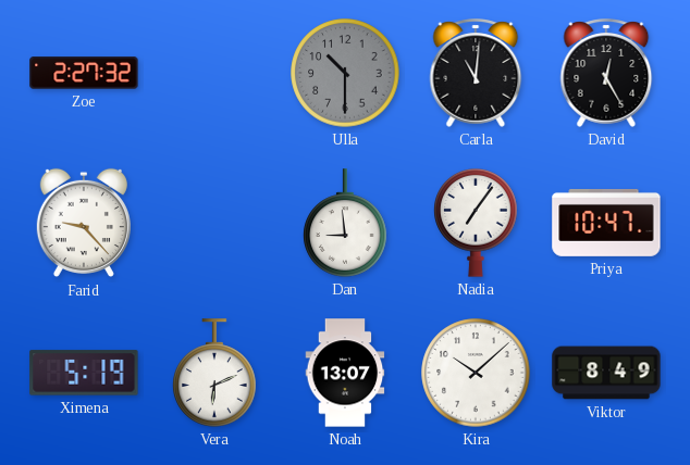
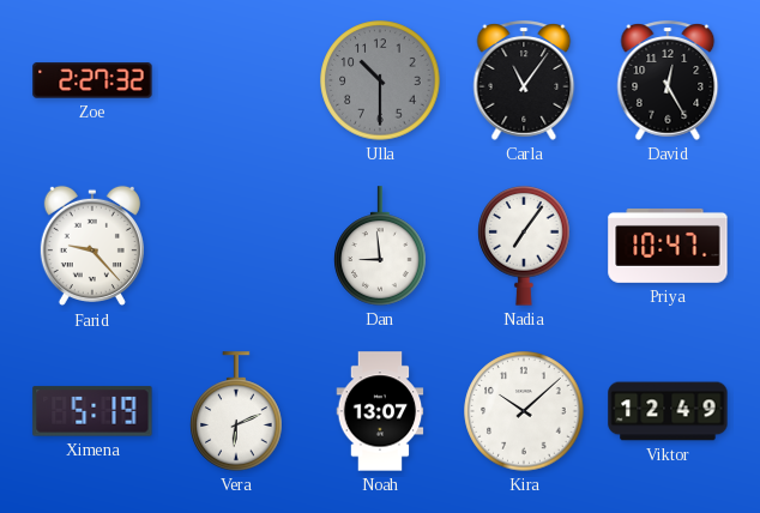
Carla: 11:01 -> 11:06 (524, 80)
Viktor: 8:49 -> 12:49 (668, 411)
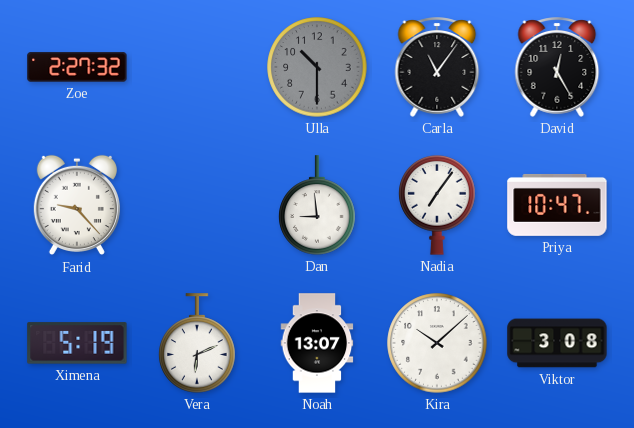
Viktor: 12:49 -> 3:08 (557, 343)
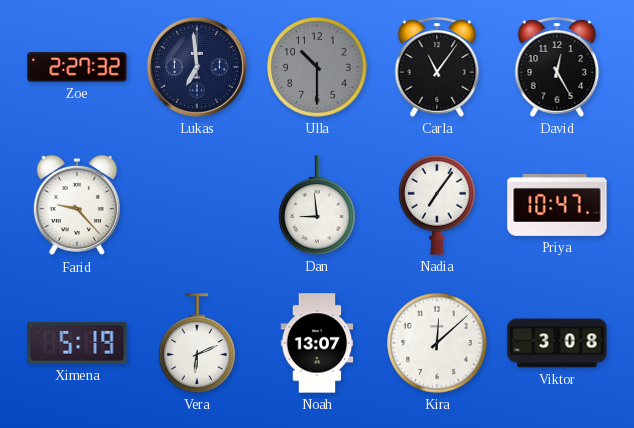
Lukas: none -> 6:59 (197, 67)
Kira: 10:08 -> 12:08 (437, 343)
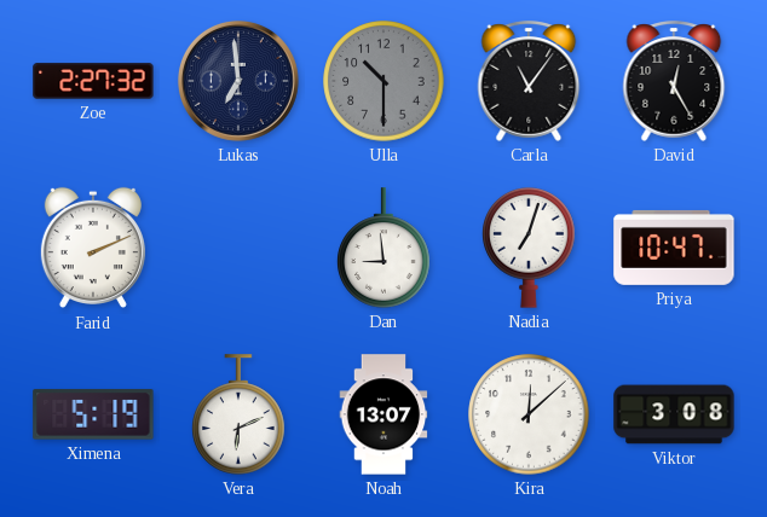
Farid: 9:23 -> 2:11 (93, 248)
Nadia: 7:06 -> 7:03 (529, 248)
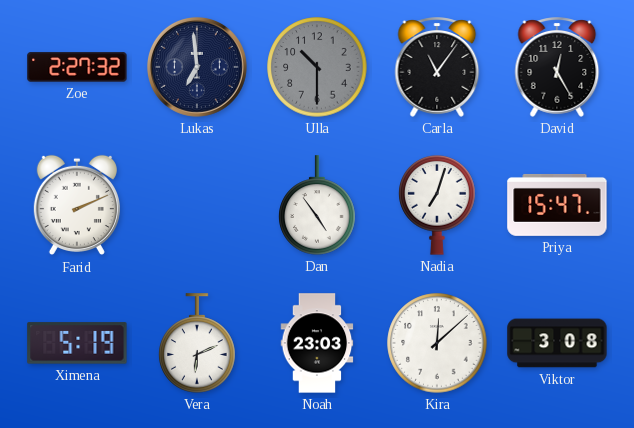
Dan: 8:59 -> 4:54 (317, 205)
Priya: 10:47 -> 15:47 (557, 205)
Noah: 13:07 -> 23:03 (317, 343)
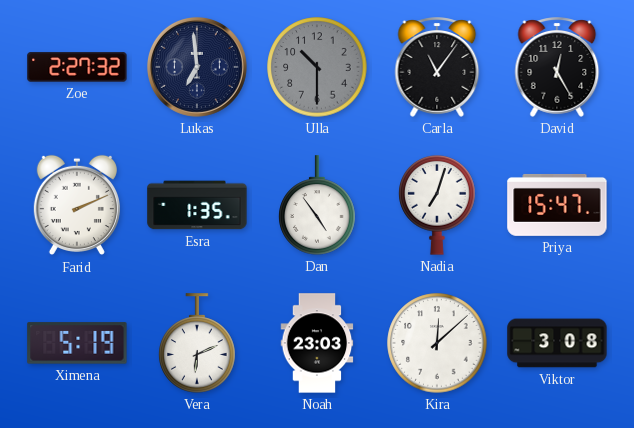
Esra: none -> 1:35 (197, 205)
